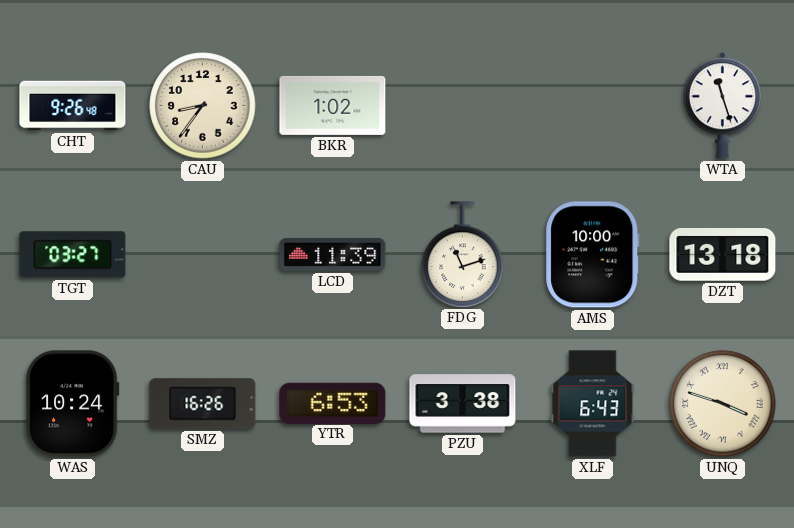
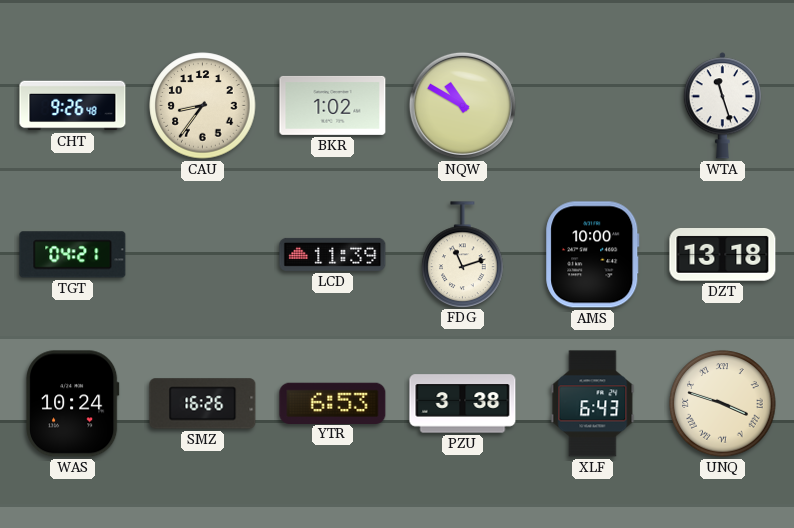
NQW: none -> 10:50 (462, 105)
TGT: 03:27 -> 04:21 (73, 255)
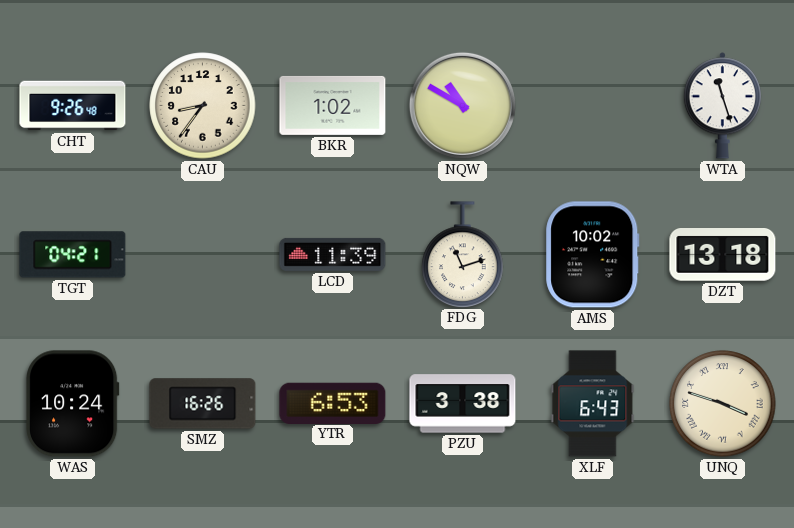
AMS: 10:00 -> 10:02 (593, 255)
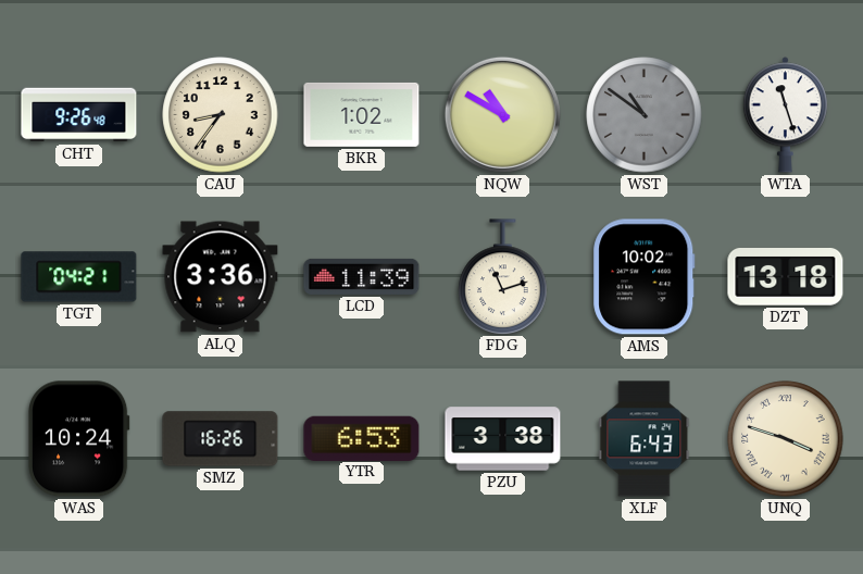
WST: none -> 10:51 (645, 115)
ALQ: none -> 3:36 (221, 277)
